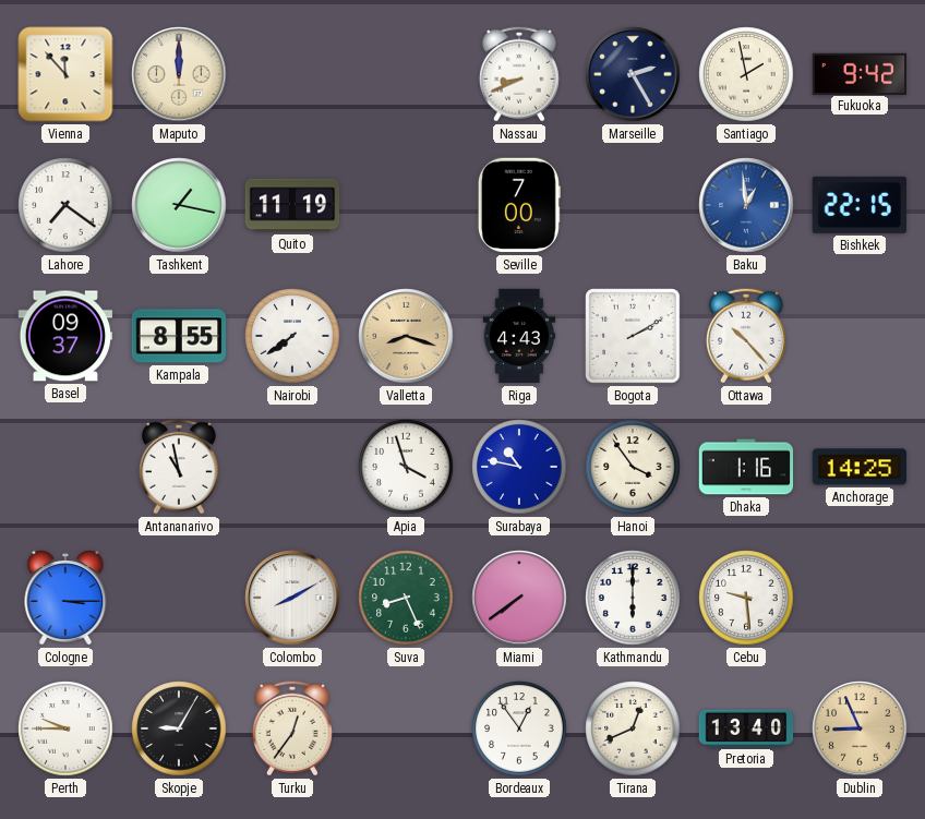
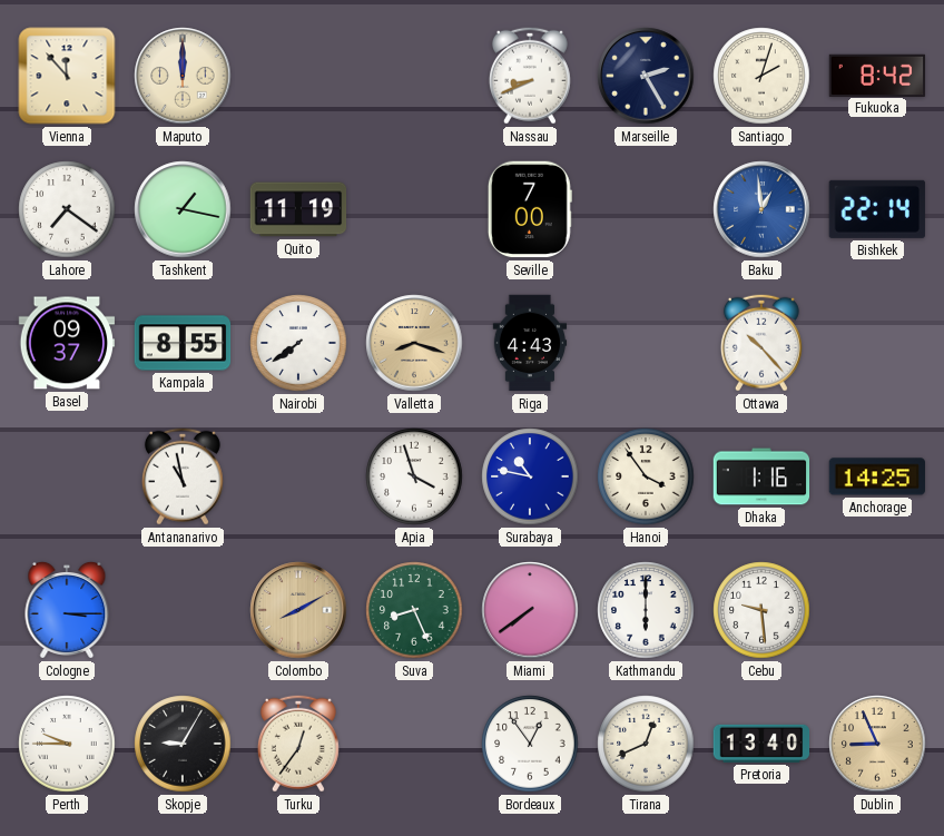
Santiago: 1:58 -> 2:03 (761, 76)
Fukuoka: 9:42 -> 8:42 (877, 75)
Bishkek: 22:15 -> 22:14 (877, 209)
Bogota: 2:10 -> none (633, 336)
Colombo dial: white -> champagne (298, 610)
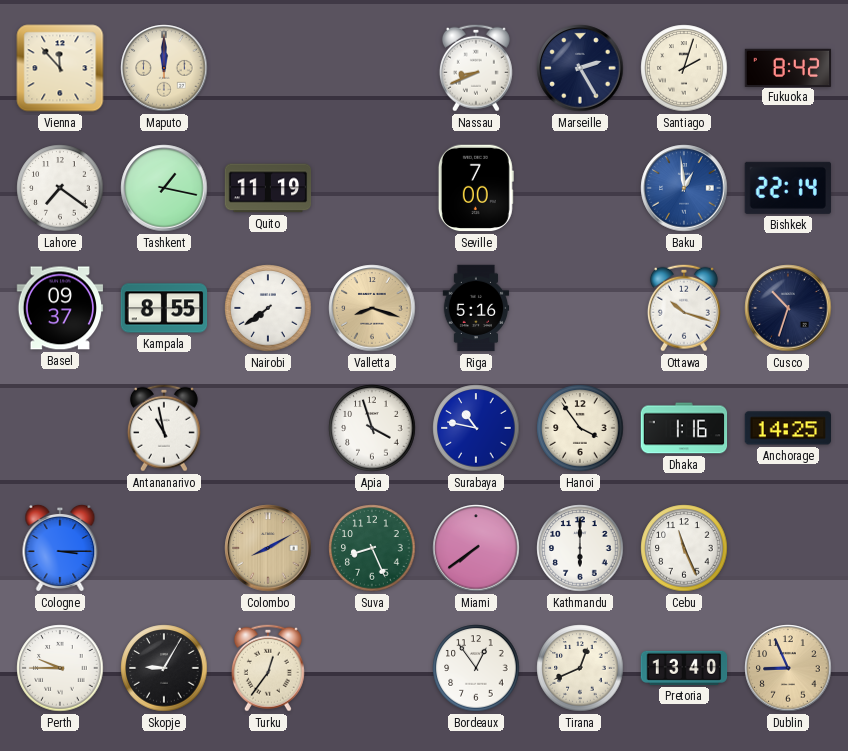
Riga: 4:43 -> 5:16 (476, 308)
Ottawa: 10:23 -> 10:18 (684, 308)
Cusco: none -> 10:33 (788, 308)
Cebu: 9:29 -> 11:26 (684, 548)
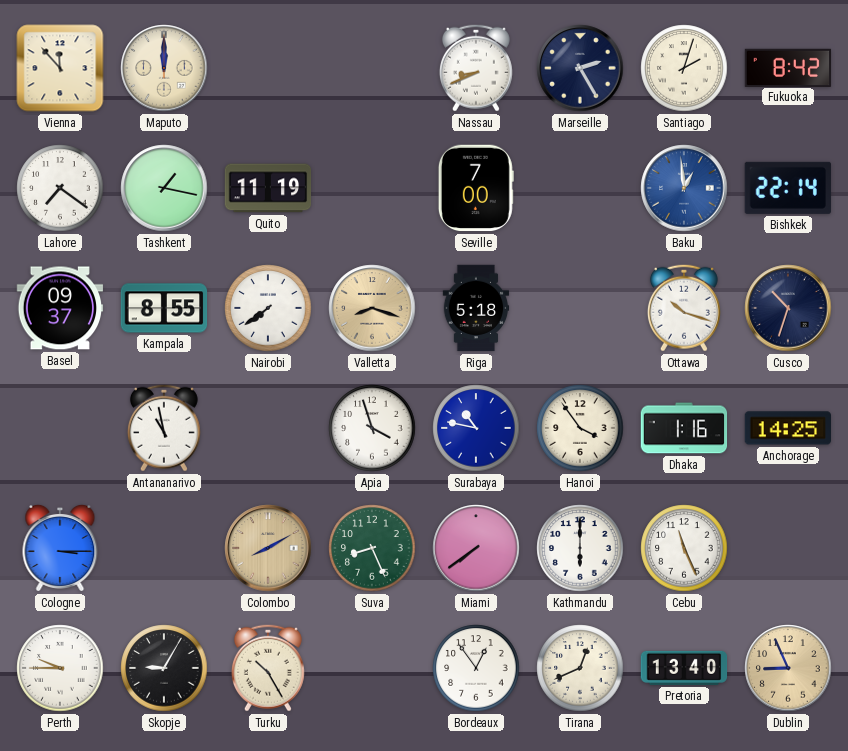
Riga: 5:16 -> 5:18 (476, 308)
Turku: 12:36 -> 10:25 (268, 668)
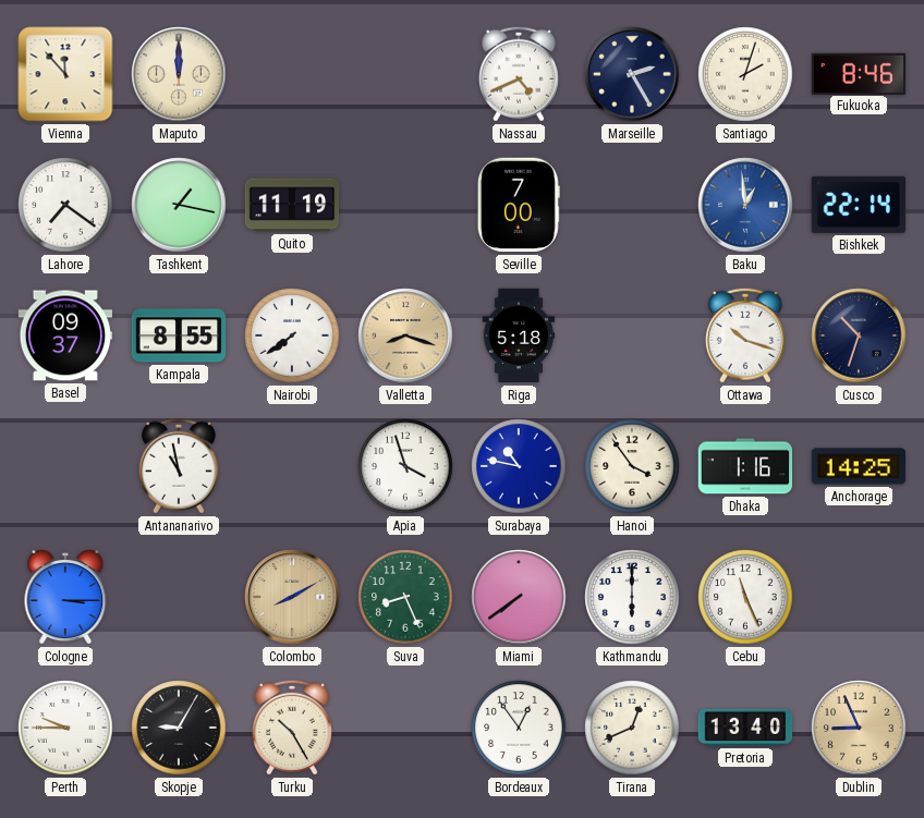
Nassau: 8:41 -> 4:41 (519, 74)
Fukuoka: 8:42 -> 8:46 (859, 73)
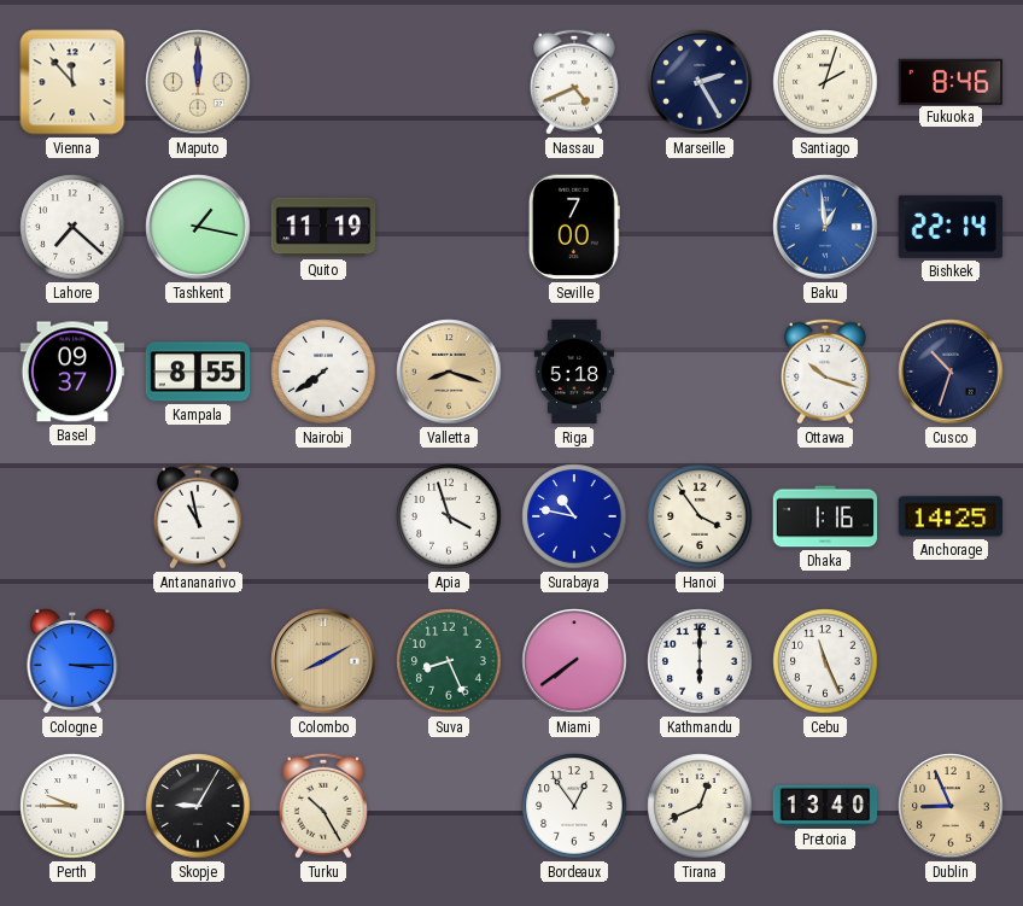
Lahore: 7:21 -> 7:22 (72, 227)
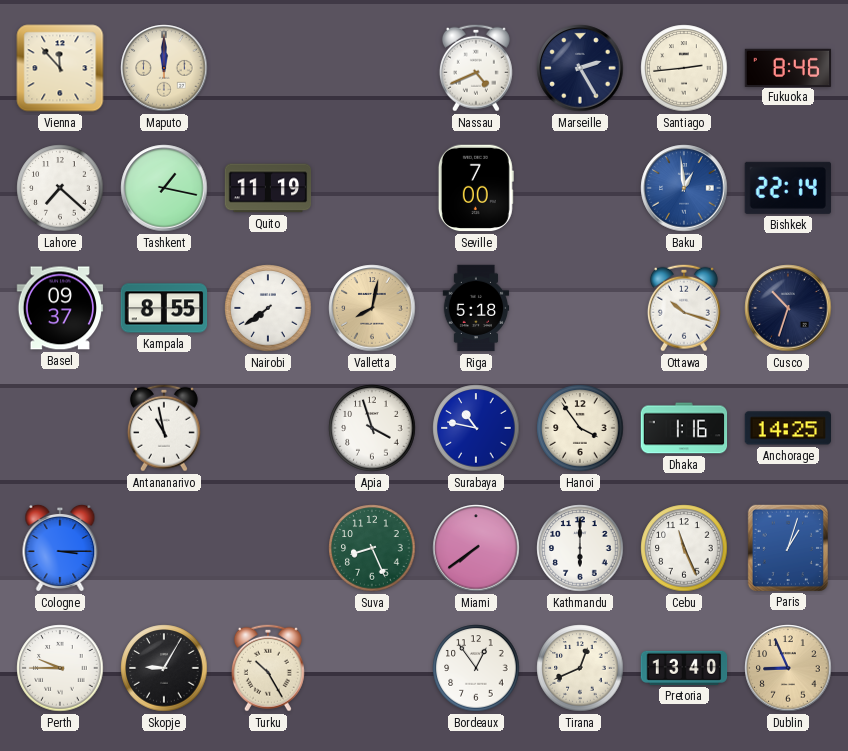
Santiago: 2:03 -> 2:44 (684, 68)
Valletta: 8:18 -> 8:02 (372, 308)
Colombo: 8:10 -> none (323, 661)
Paris: none -> 1:03 (787, 547)
